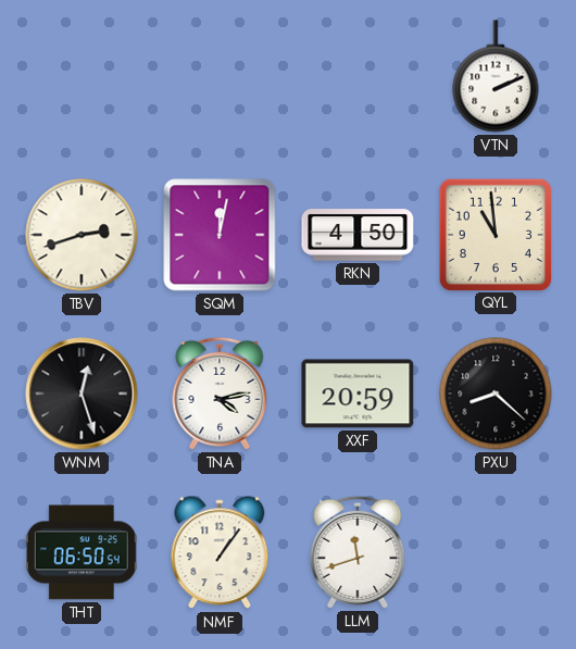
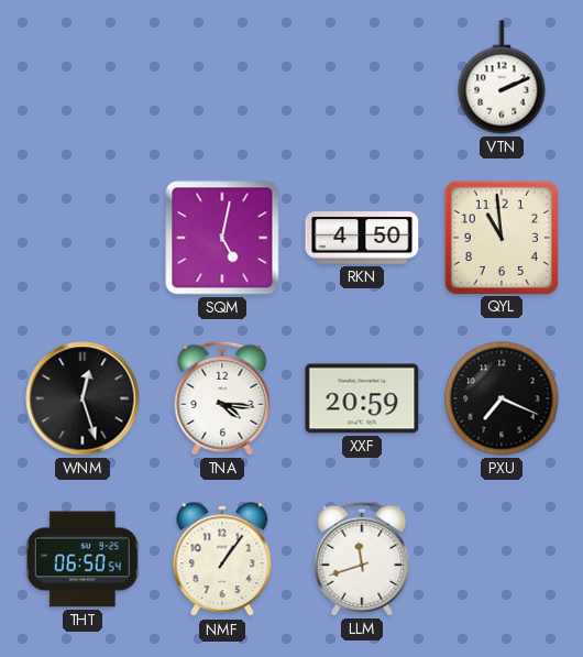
TBV: 2:42 -> none (82, 235)
SQM: 12:02 -> 5:02 (222, 238)
TNA: 4:13 -> 4:16 (222, 398)
PXU: 8:22 -> 7:19 (502, 398)
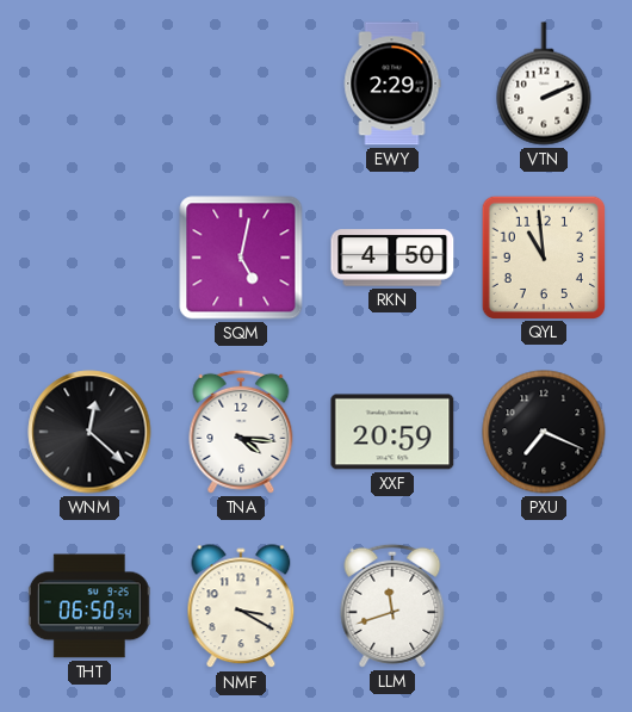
EWY: none -> 2:29 (392, 83)
WNM: 12:27 -> 12:22 (89, 432)
NMF: 1:06 -> 3:20 (241, 607)
